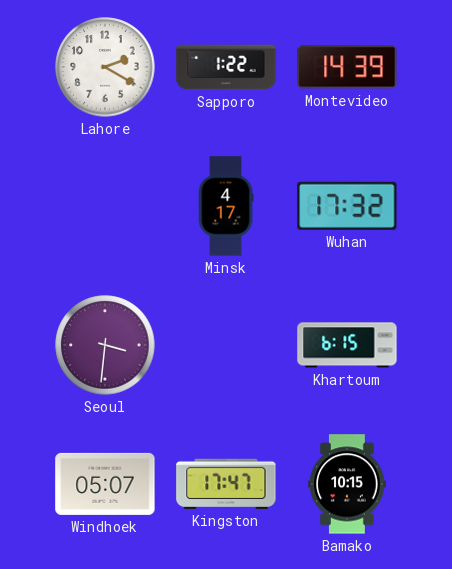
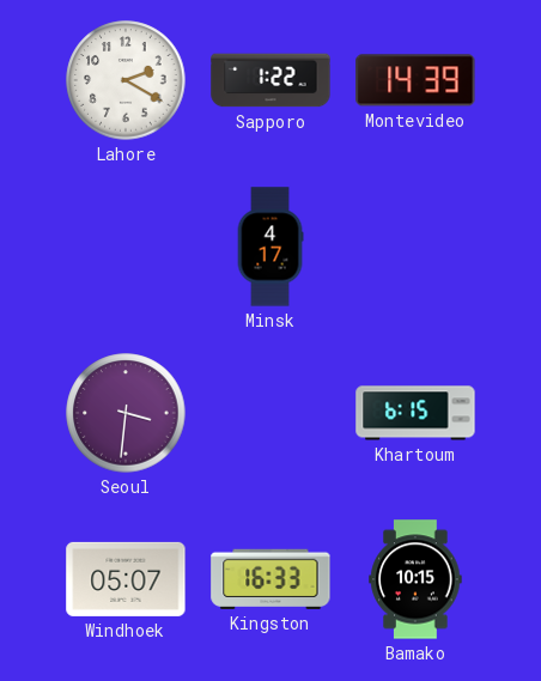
Wuhan: 17:32 -> none (347, 206)
Kingston: 17:47 -> 16:33 (270, 579)
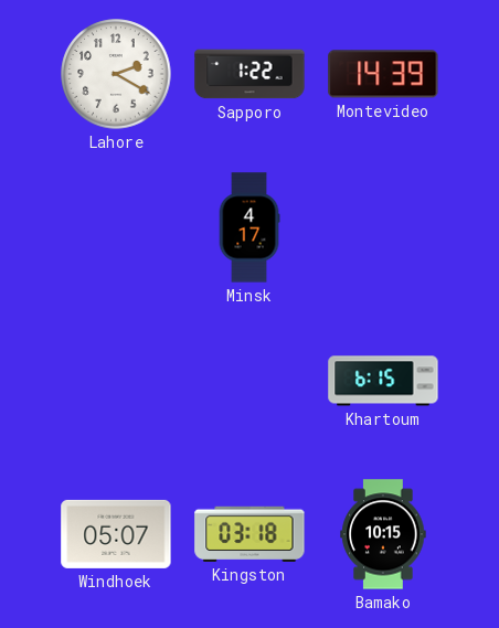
Seoul: 3:31 -> none (126, 413)
Kingston: 16:33 -> 03:18 (250, 534)
